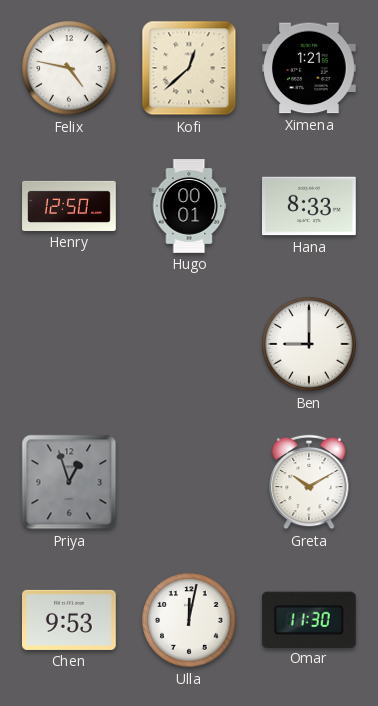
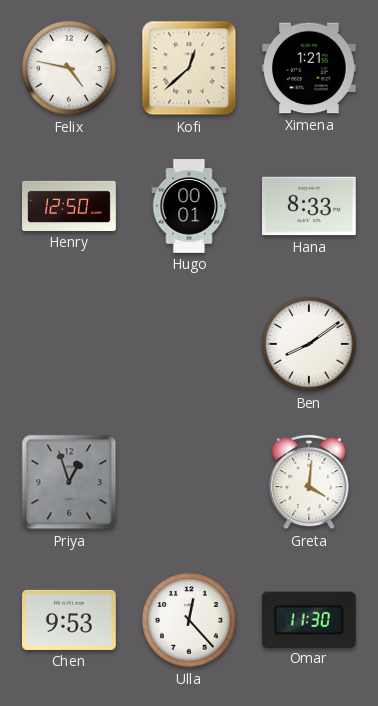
Ben: 9:00 -> 8:09 (309, 344)
Greta: 10:10 -> 4:01 (309, 482)
Ulla: 12:02 -> 12:23 (189, 620)
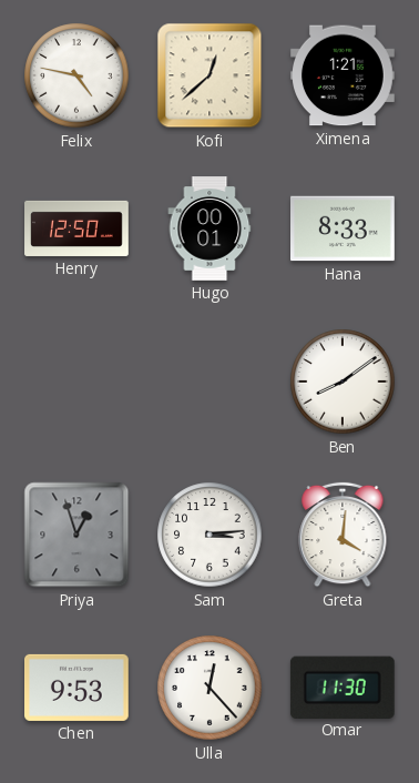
Sam: none -> 3:14 (209, 535)
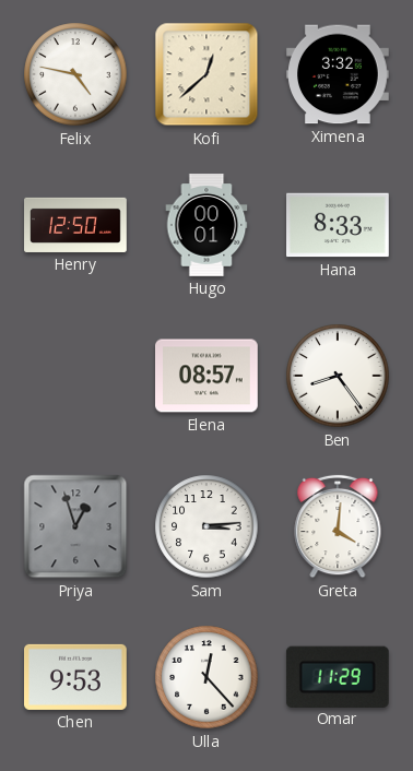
Ximena: 1:21 -> 3:32 (339, 74)
Elena: none -> 08:57 (208, 376)
Ben: 8:09 -> 8:24 (338, 376)
Omar: 11:30 -> 11:29 (338, 676)
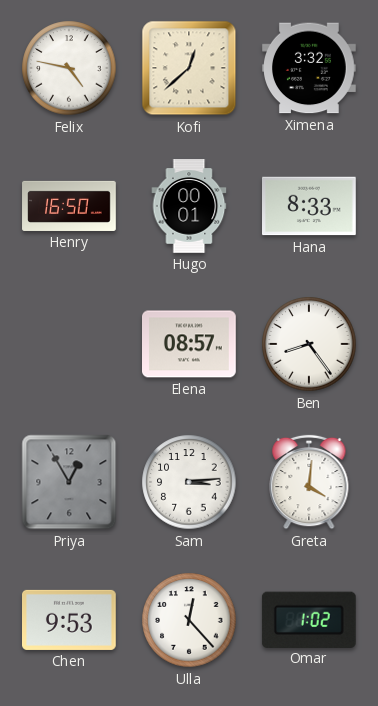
Henry: 12:50 -> 16:50 (69, 206)
Priya: 12:57 -> 12:55 (69, 482)
Omar: 11:29 -> 1:02 (309, 619)
